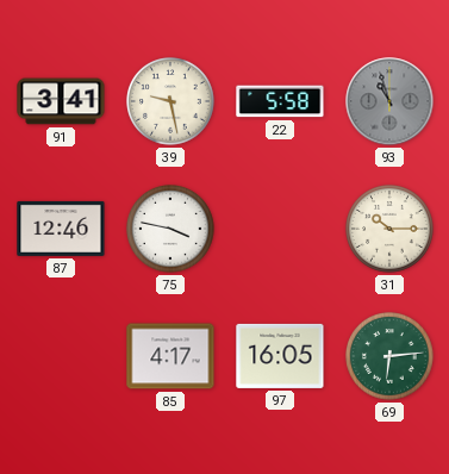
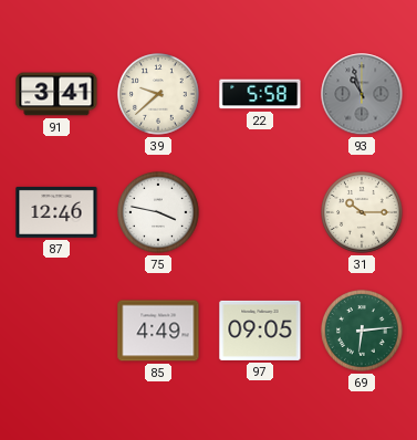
39: 9:28 -> 9:38 (158, 94)
85: 4:17 -> 4:49 (158, 331)
97: 16:05 -> 09:05 (260, 331)
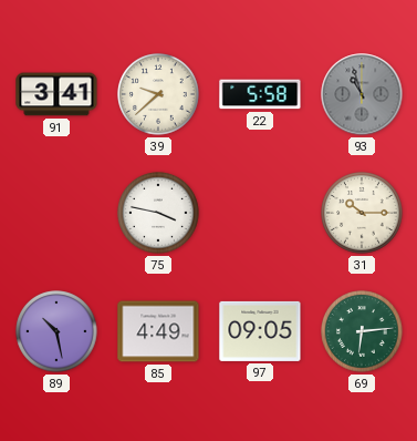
87: 12:46 -> none (56, 212)
89: none -> 10:28 (56, 331)
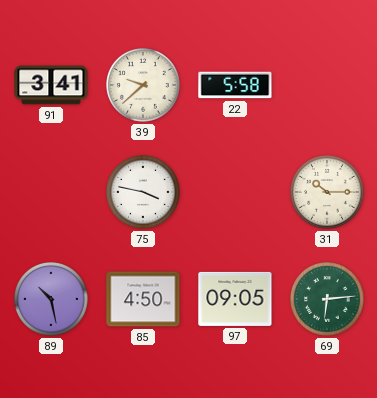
93: 10:57 -> none (362, 94)
85: 4:49 -> 4:50 (143, 299)
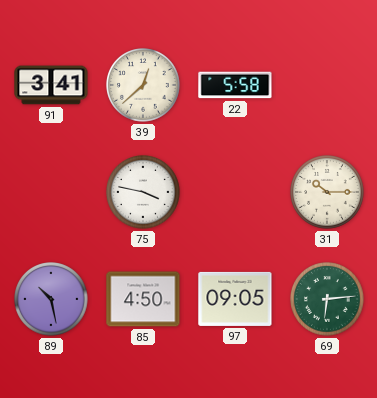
39: 9:38 -> 12:38 (143, 85)
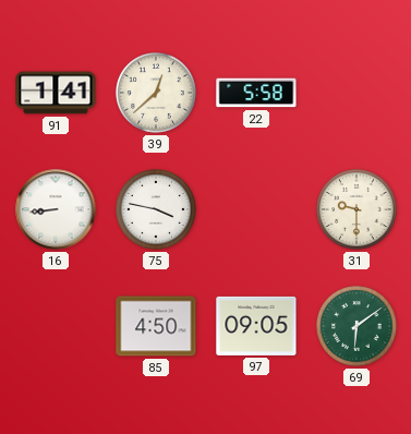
91: 3:41 -> 1:41 (56, 93)
16: none -> 8:44 (56, 209)
31: 10:15 -> 9:30 (356, 209)
89: 10:28 -> none (51, 299)
69: 6:14 -> 6:09 (356, 326)
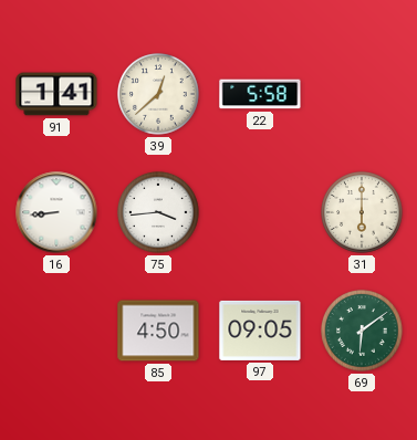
75: 3:47 -> 3:44 (158, 212)
31: 9:30 -> 6:00 (362, 212)
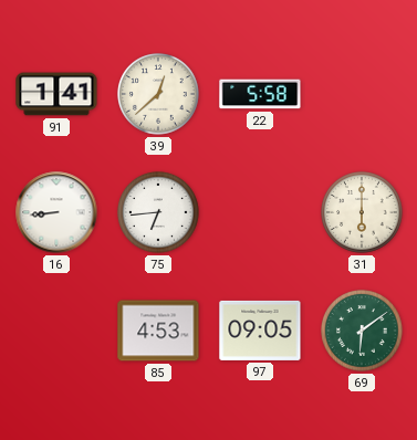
75: 3:44 -> 6:44 (158, 212)
85: 4:50 -> 4:53 (158, 331)
